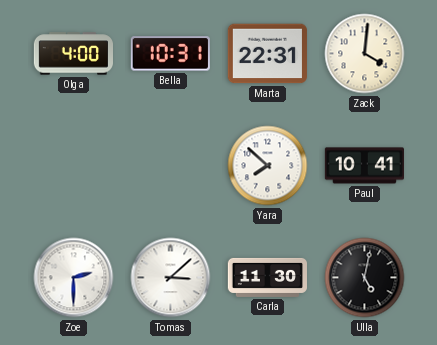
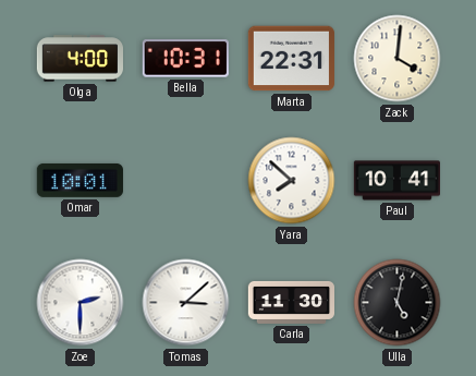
Omar: none -> 10:01 (80, 180)
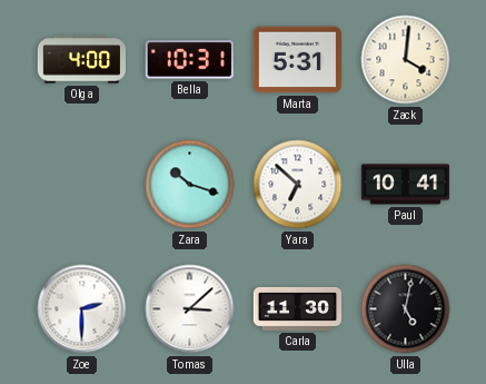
Marta: 22:31 -> 5:31 (297, 60)
Omar: 10:01 -> none (80, 180)
Zara: none -> 10:18 (190, 185)
Yara: 7:52 -> 6:52 (298, 185)
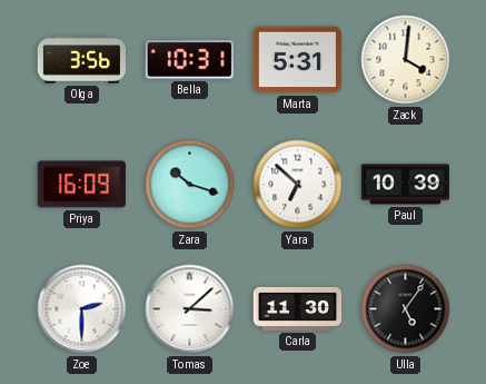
Olga: 4:00 -> 3:56 (81, 60)
Priya: none -> 16:09 (81, 185)
Paul: 10:41 -> 10:39 (405, 185)
Ulla: 5:02 -> 5:06 (406, 309)
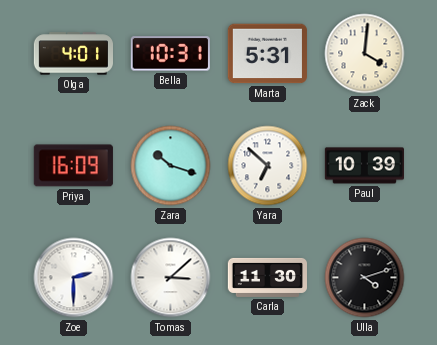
Olga: 3:56 -> 4:01 (73, 54)
Ulla: 5:06 -> 4:12 (365, 278)
